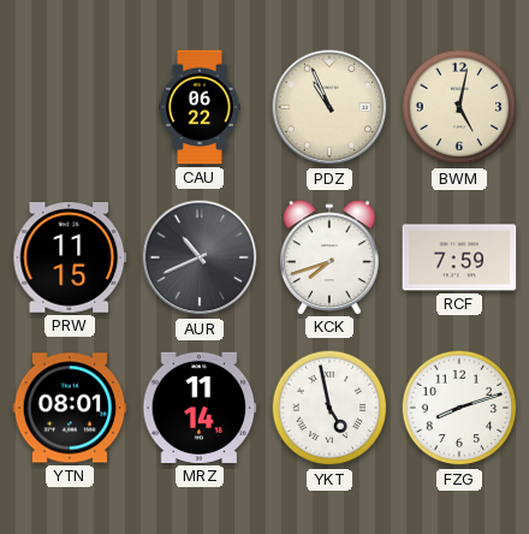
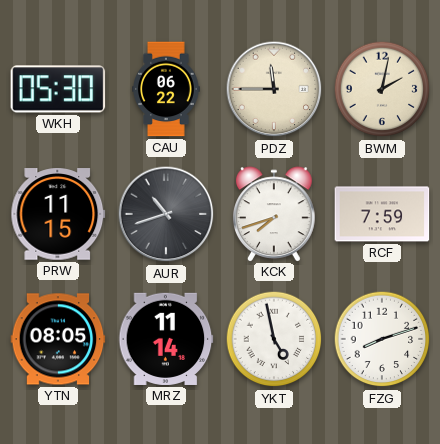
WKH: none -> 05:30 (58, 89)
PDZ: 10:56 -> 11:45 (274, 89)
BWM: 5:02 -> 2:02 (382, 89)
AUR: 10:41 -> 10:42 (166, 214)
YTN: 08:01 -> 08:05 (58, 339)
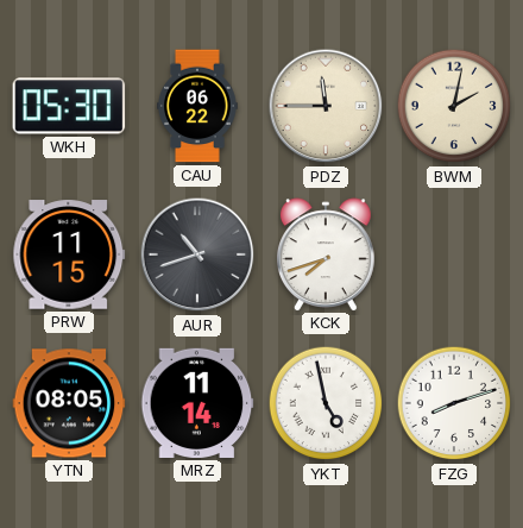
RCF: 7:59 -> none (382, 214)
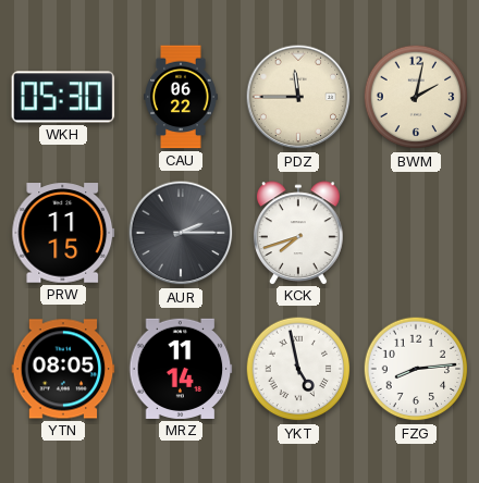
AUR: 10:42 -> 2:15 (181, 233)
FZG: 8:12 -> 8:14 (416, 369)
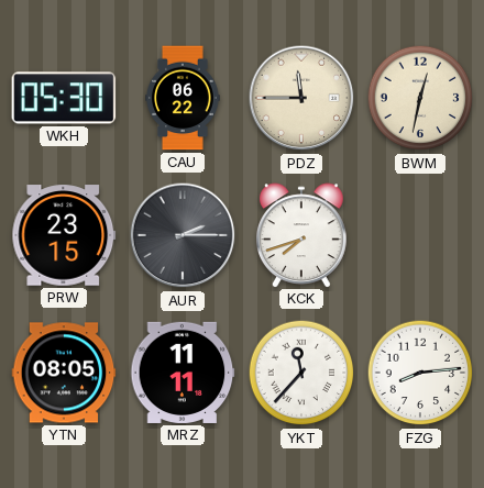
BWM: 2:02 -> 12:32 (420, 98)
PRW: 11:15 -> 23:15 (64, 235)
MRZ: 11:14 -> 11:11 (183, 373)
YKT: 4:58 -> 11:37 (301, 373)
